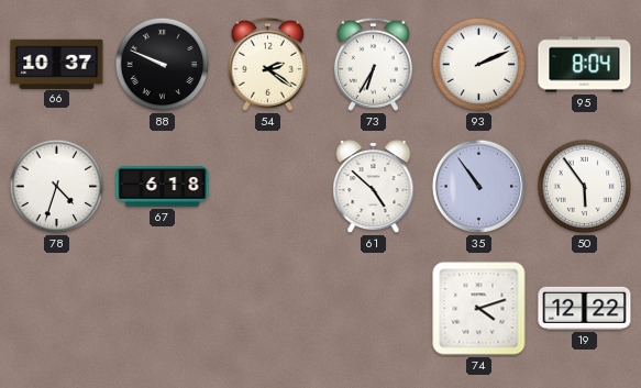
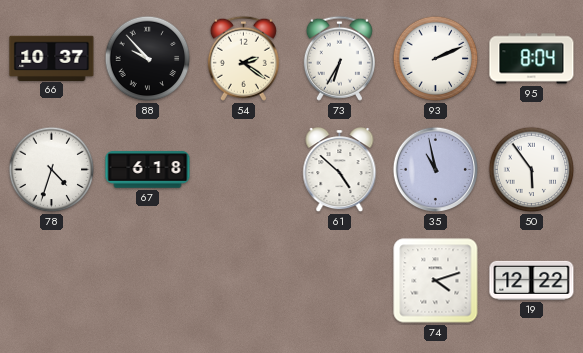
88: 9:49 -> 9:53 (148, 59)
35: 10:54 -> 10:58 (436, 170)
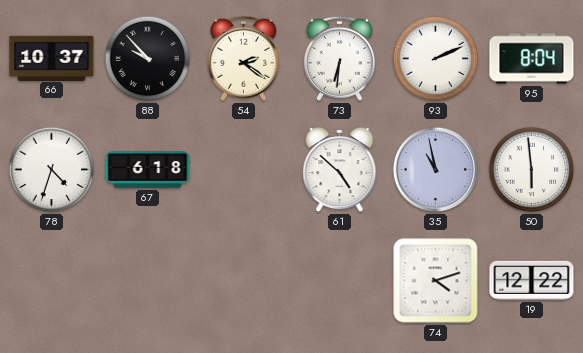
73: 6:35 -> 6:31 (339, 58)
50: 5:54 -> 5:59 (532, 170)
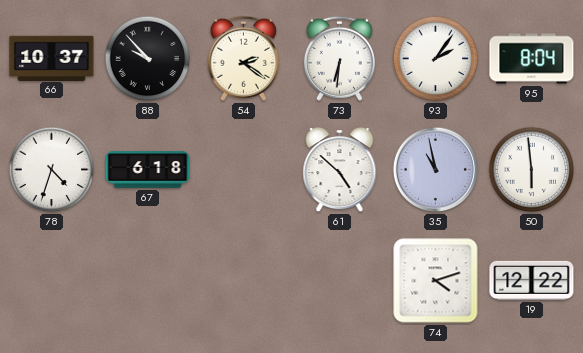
93: 2:11 -> 2:06 (436, 59)
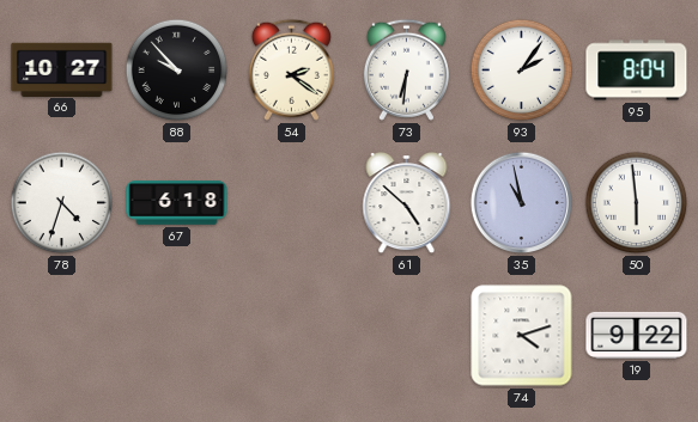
66: 10:37 -> 10:27 (62, 69)
19: 12:22 -> 9:22 (637, 335)
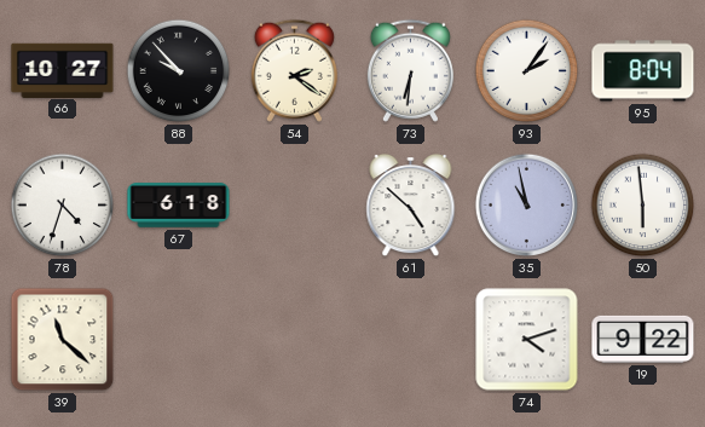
39: none -> 11:22 (63, 340)
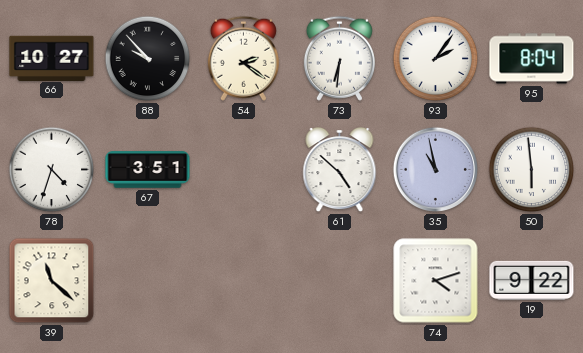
67: 6:18 -> 3:51 (148, 170)
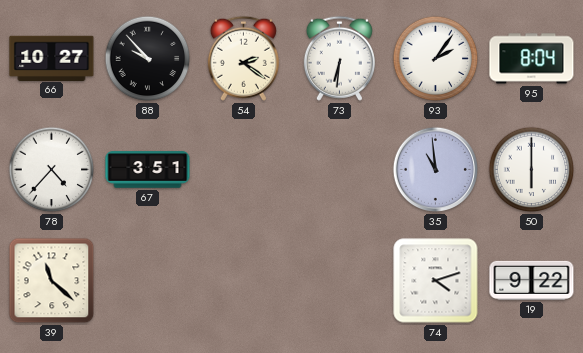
78: 4:33 -> 4:37 (52, 170)
61: 4:52 -> none (340, 171)
35: 10:58 -> 10:59 (436, 170)
50: 5:59 -> 6:00 (532, 170)
